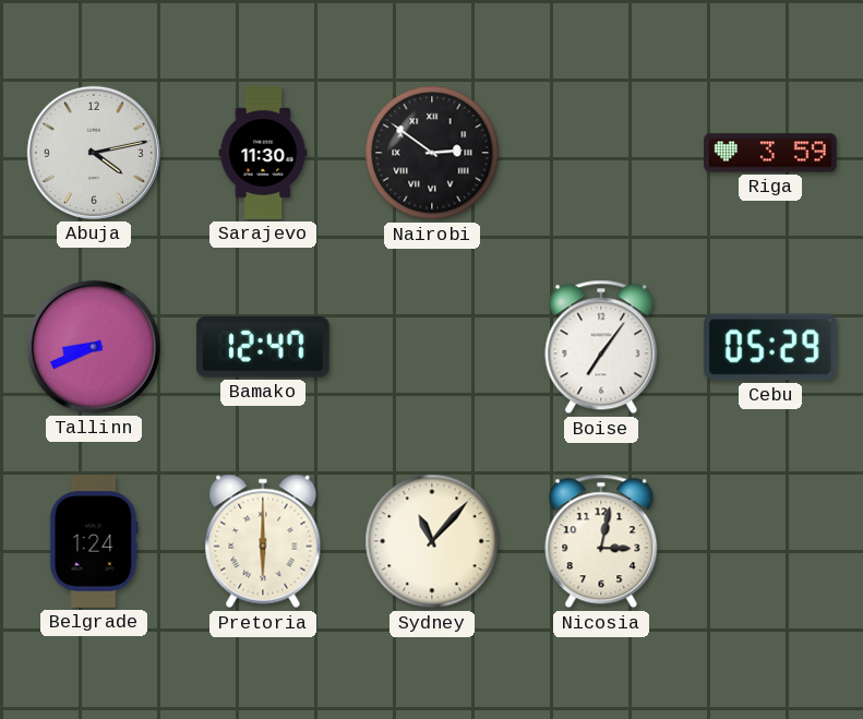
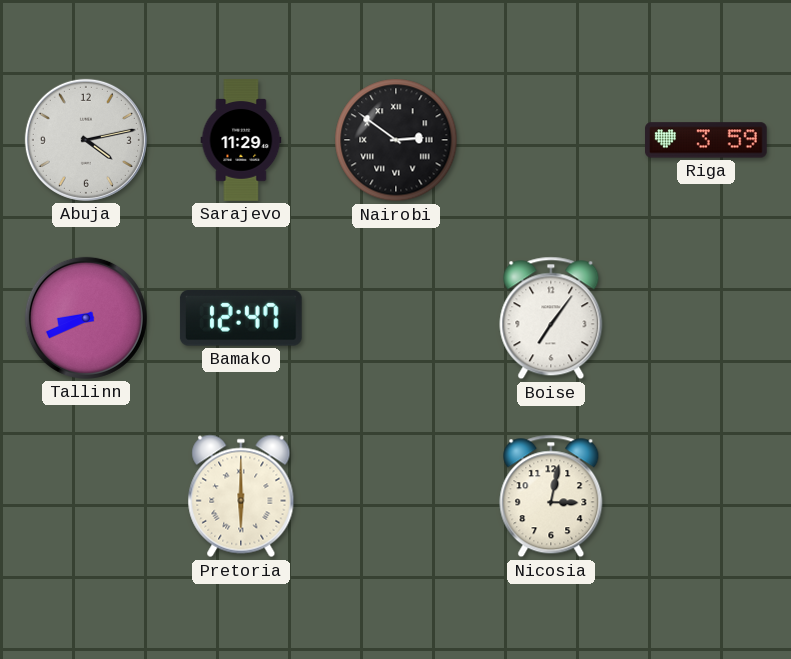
Sarajevo: 11:30 -> 11:29 (241, 140)
Cebu: 05:29 -> none (770, 347)
Belgrade: 1:24 -> none (94, 541)
Sydney: 11:07 -> none (432, 541)
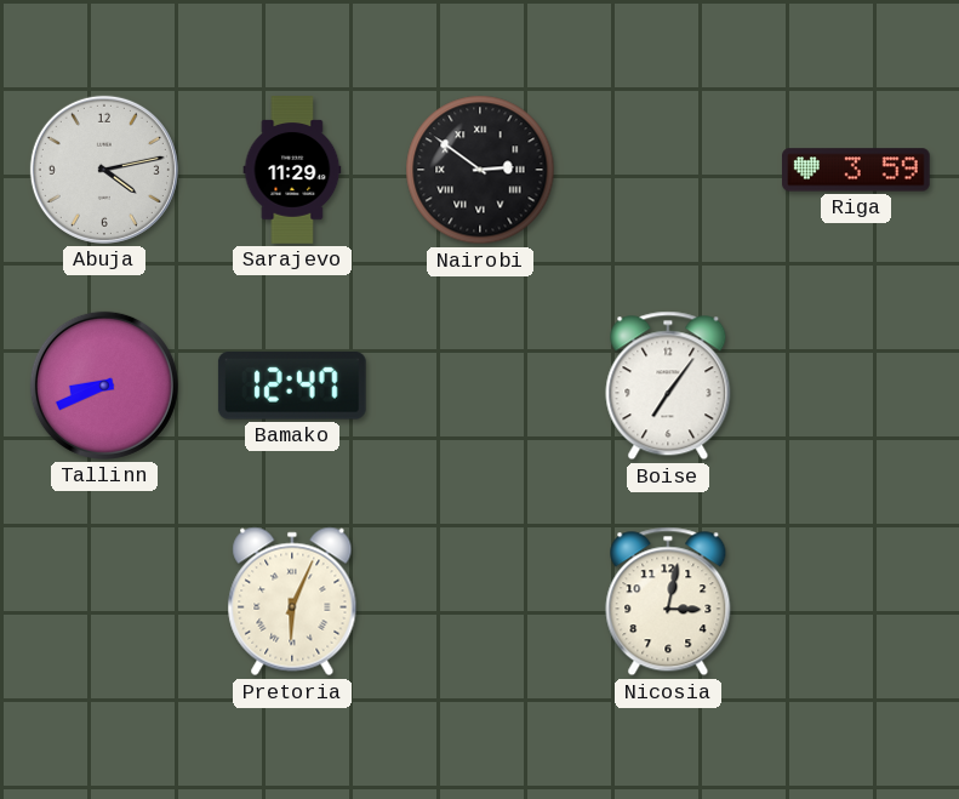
Pretoria: 6:00 -> 6:04 (292, 601)
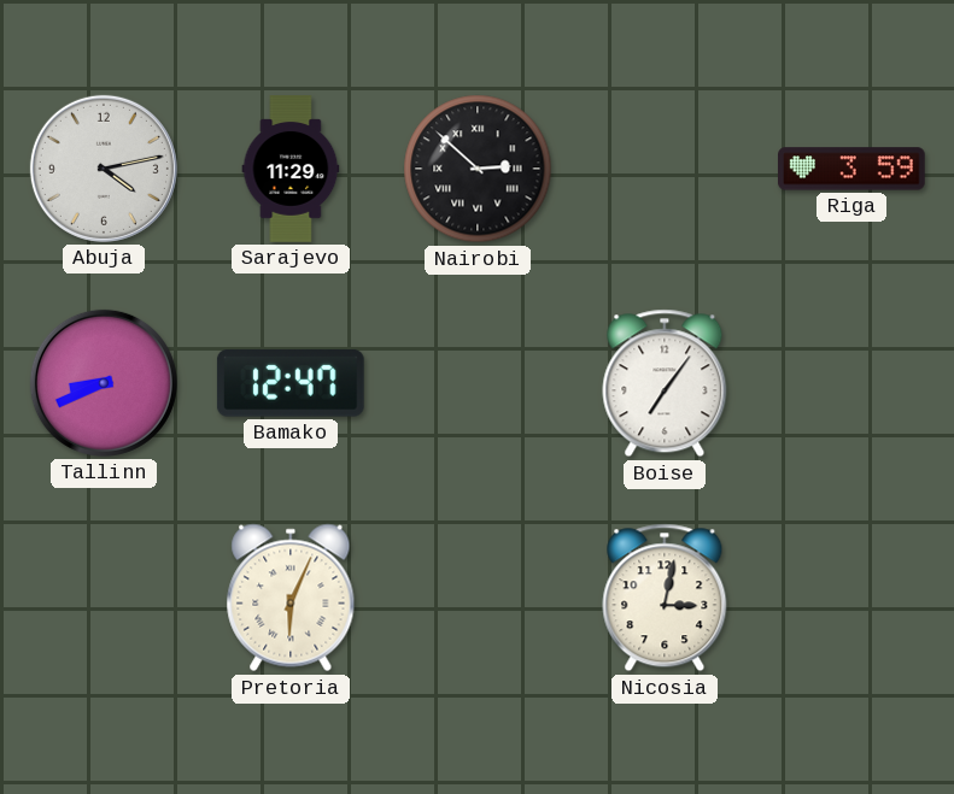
Nairobi: 2:51 -> 2:52 (478, 169)
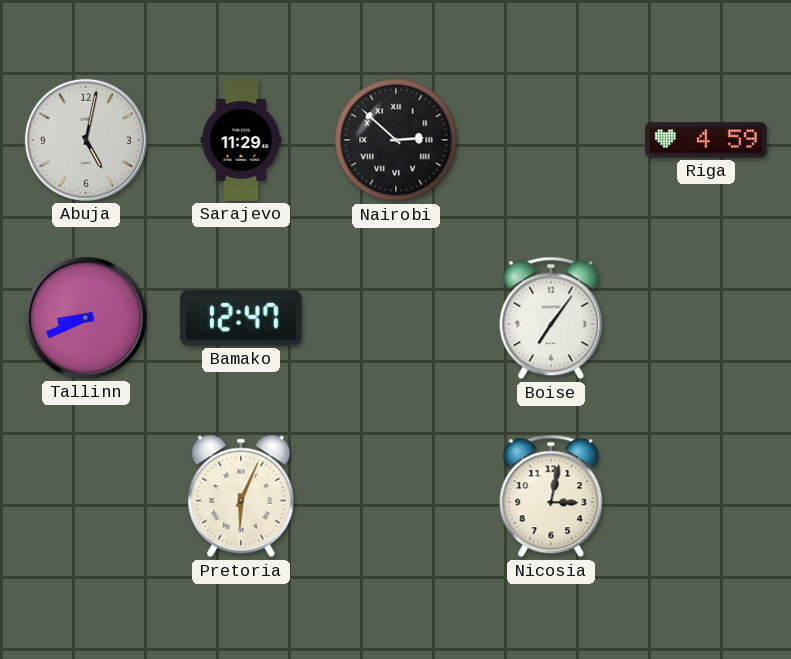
Abuja: 4:13 -> 5:02 (86, 140)
Riga: 3:59 -> 4:59 (707, 140)
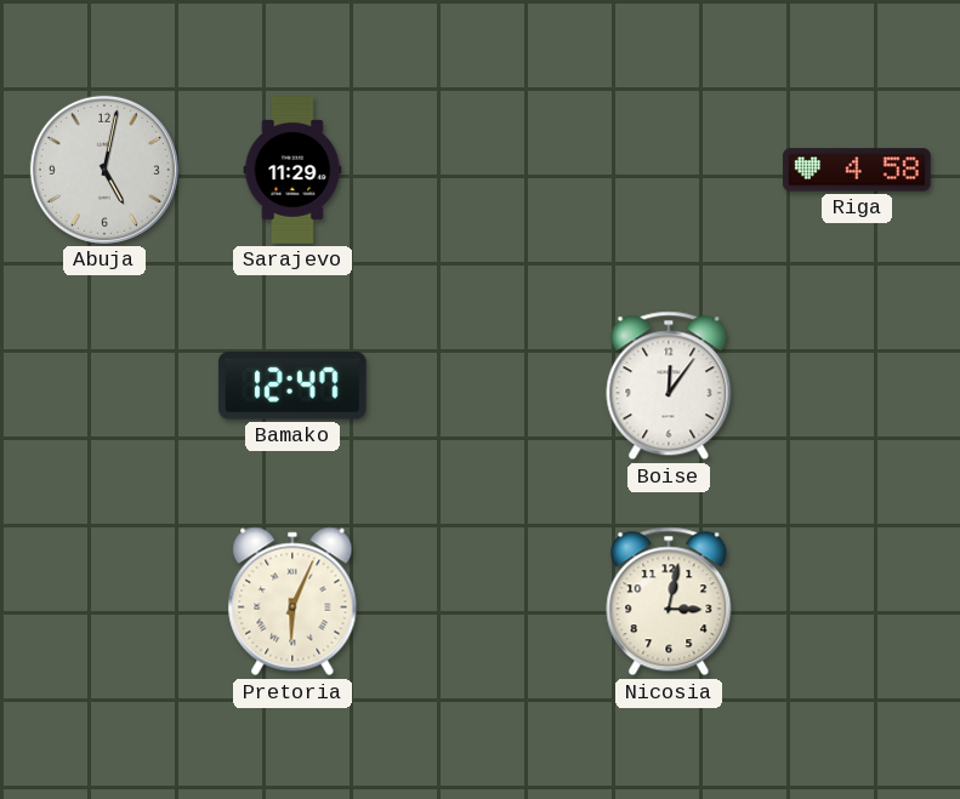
Nairobi: 2:52 -> none (396, 140)
Riga: 4:59 -> 4:58 (858, 170)
Tallinn: 8:41 -> none (86, 318)
Boise: 7:06 -> 12:06 (669, 386)
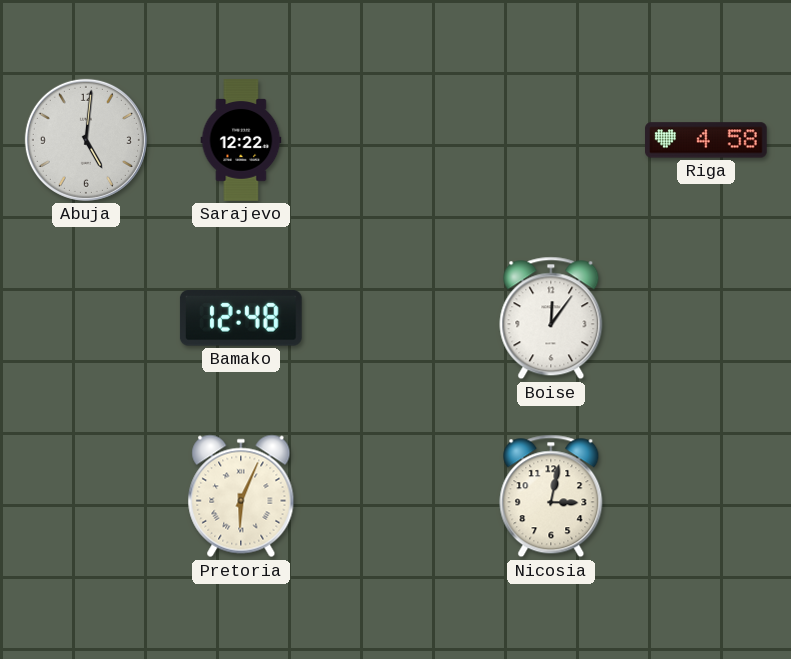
Abuja: 5:02 -> 5:01 (86, 140)
Sarajevo: 11:29 -> 12:22 (241, 140)
Bamako: 12:47 -> 12:48 (241, 319)
